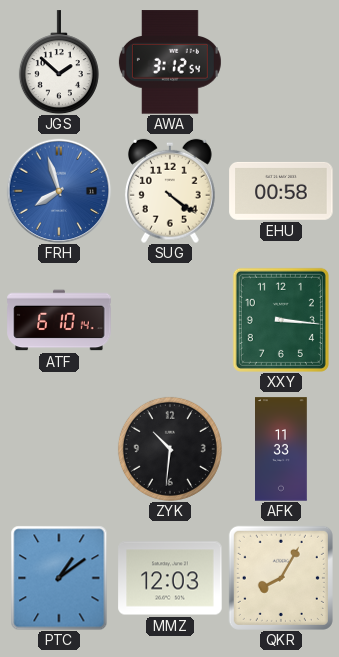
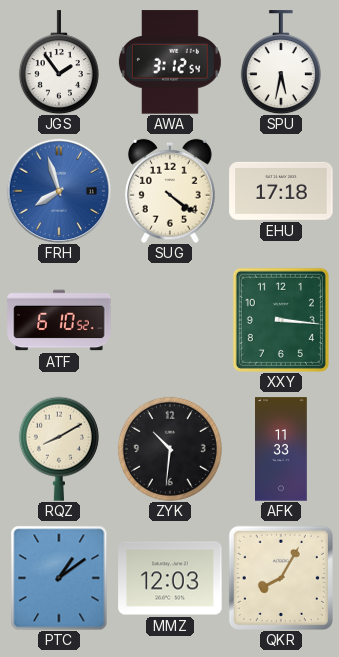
JGS: 1:52 -> 1:54 (59, 62)
SPU: none -> 5:32 (281, 62)
EHU: 00:58 -> 17:18 (281, 191)
ATF: 6:10:14 -> 6:10:52 (59, 320)
RQZ: none -> 8:10 (59, 449)
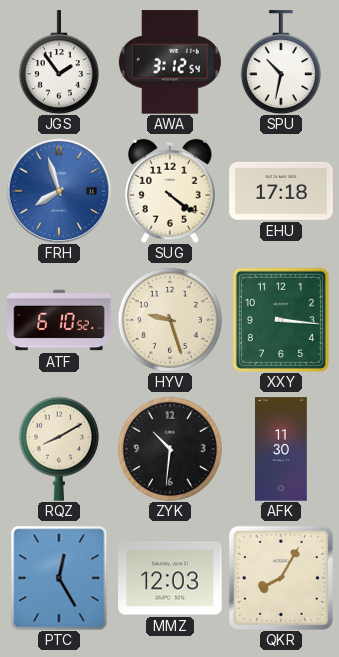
SPU: 5:32 -> 10:32 (281, 62)
HYV: none -> 9:27 (170, 320)
AFK: 11:33 -> 11:30 (282, 449)
PTC: 1:09 -> 12:25 (59, 578)
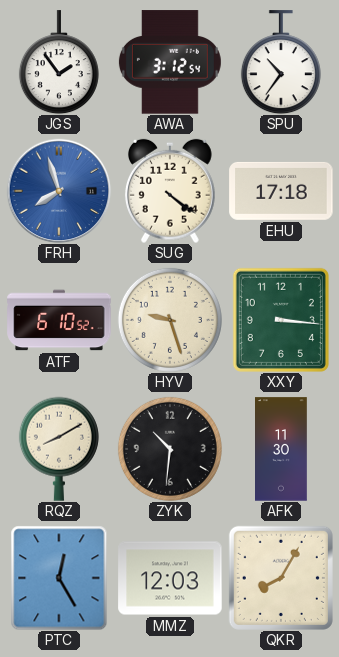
SPU: 10:32 -> 10:36 (281, 62)
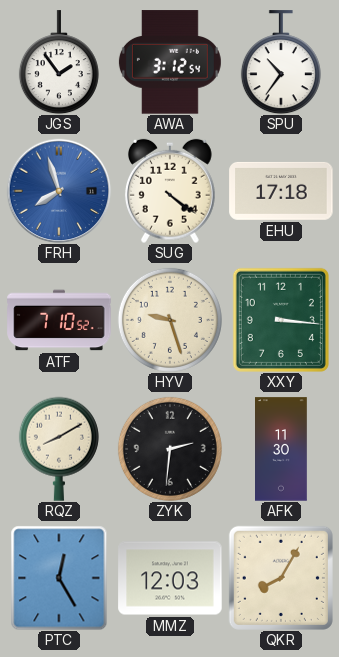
ATF: 6:10 -> 7:10 (59, 320)
ZYK: 10:31 -> 2:31 (170, 449)
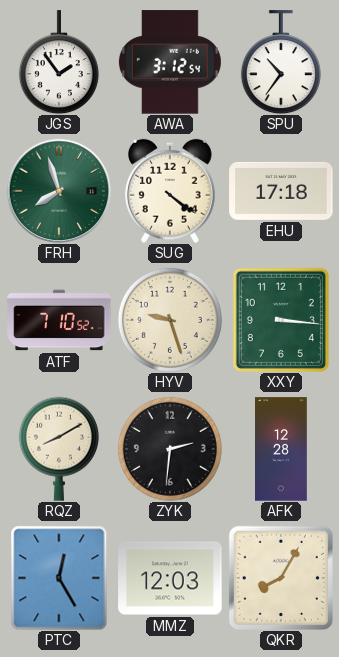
FRH dial: blue -> green (59, 191)
AFK: 11:30 -> 12:28 (282, 449)
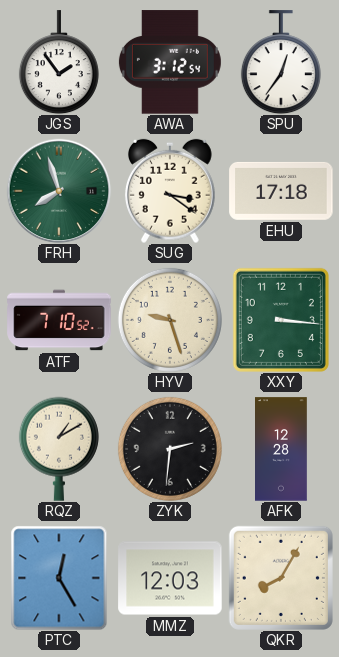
SPU: 10:36 -> 12:36 (281, 62)
SUG: 4:21 -> 3:21 (170, 191)
RQZ: 8:10 -> 1:10 (59, 449)
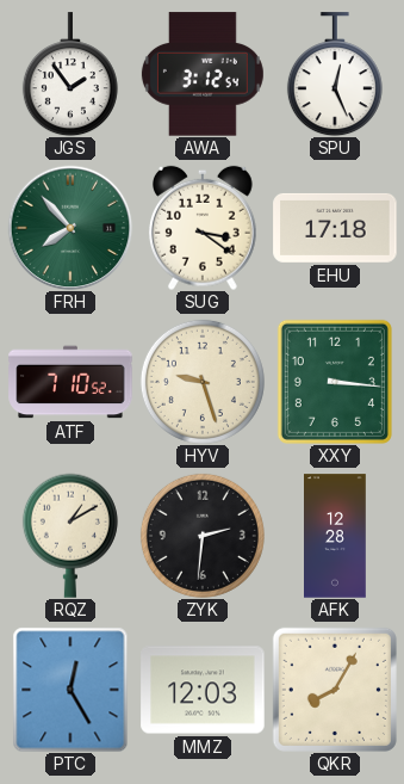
SPU: 12:36 -> 12:26 (335, 74)
FRH: 7:57 -> 7:53 (70, 228)
